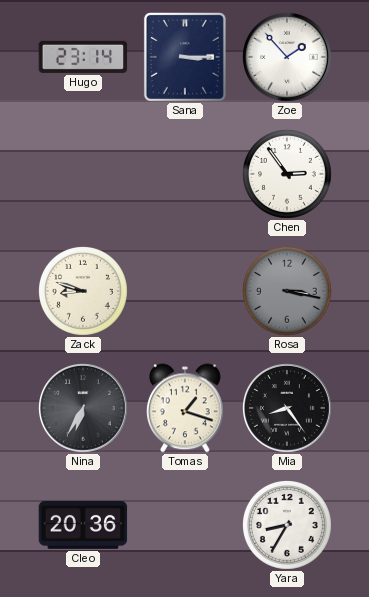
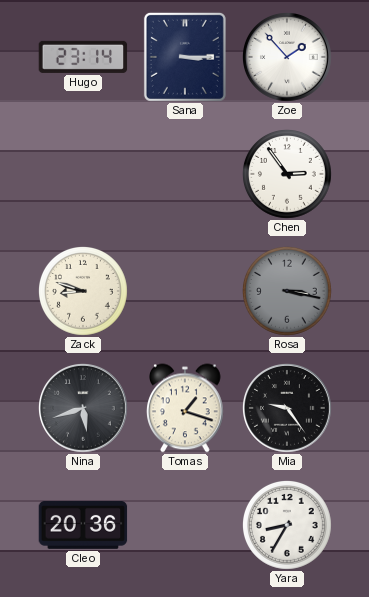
Nina: 6:35 -> 5:42 (84, 409)
Mia: 8:24 -> 9:24 (288, 409)
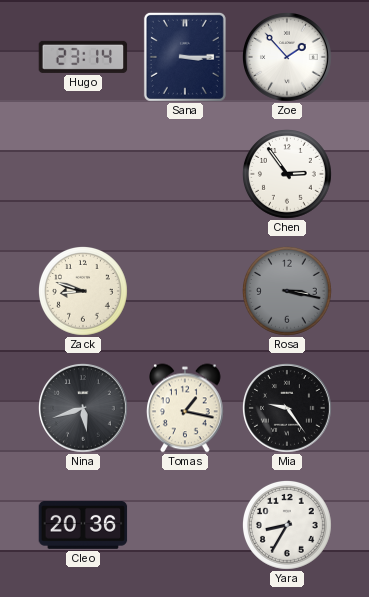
Tomas: 1:18 -> 1:17 (186, 408)
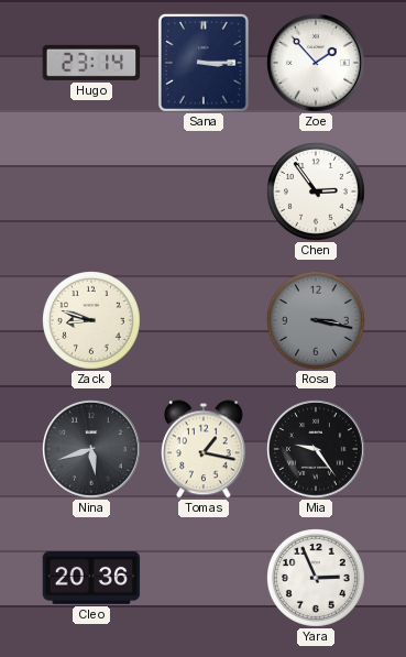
Yara: 8:35 -> 2:56 (317, 579)
